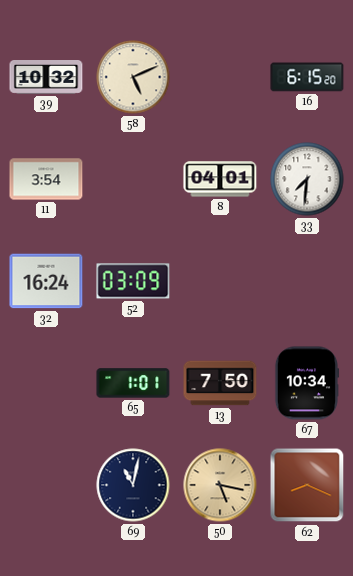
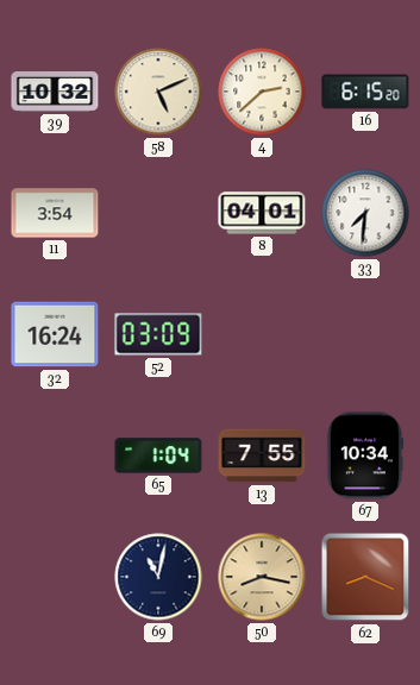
4: none -> 2:38 (262, 92)
65: 1:01 -> 1:04 (158, 455)
13: 7:50 -> 7:55 (262, 455)
50: 5:17 -> 8:17 (262, 577)
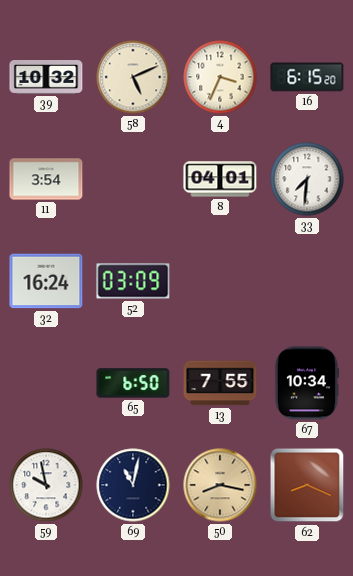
4: 2:38 -> 3:34 (220, 77)
65: 1:04 -> 6:50 (133, 383)
59: none -> 9:58 (46, 485)
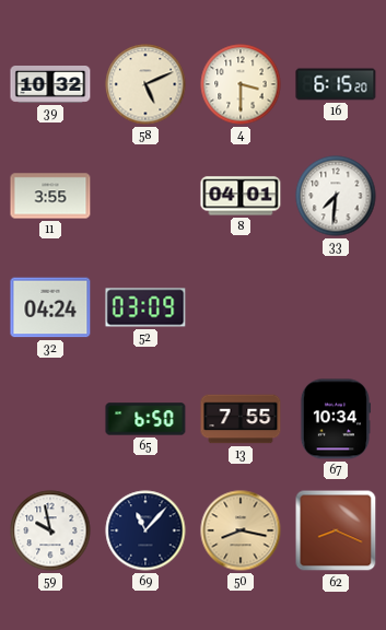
4: 3:34 -> 3:30 (241, 84)
11: 3:54 -> 3:55 (50, 196)
32: 16:24 -> 04:24 (50, 307)
69: 11:02 -> 11:07 (145, 530)
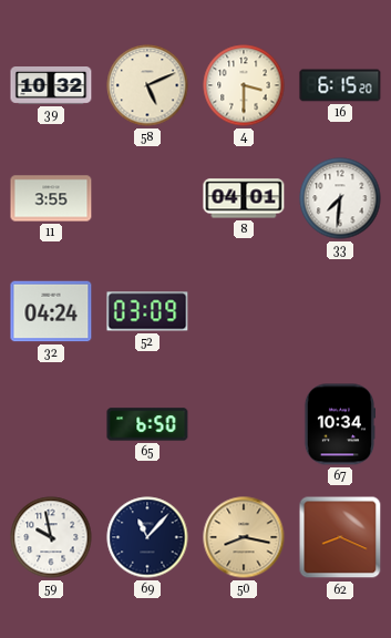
13: 7:55 -> none (241, 419)
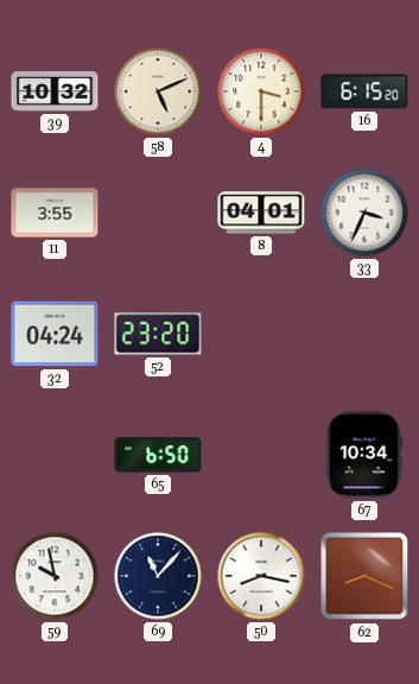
33: 7:31 -> 3:34 (364, 213)
52: 03:09 -> 23:20 (158, 334)
50 dial: champagne -> white (261, 576)
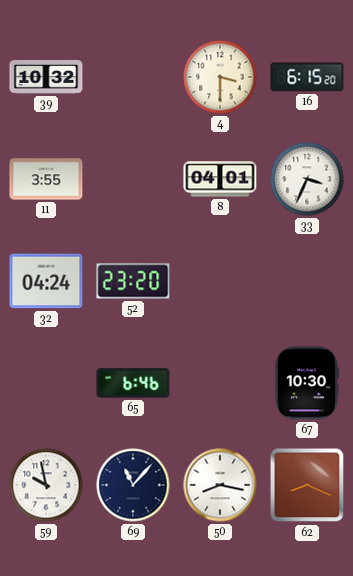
58: 5:11 -> none (158, 91)
65: 6:50 -> 6:46 (133, 383)
67: 10:34 -> 10:30 (306, 383)
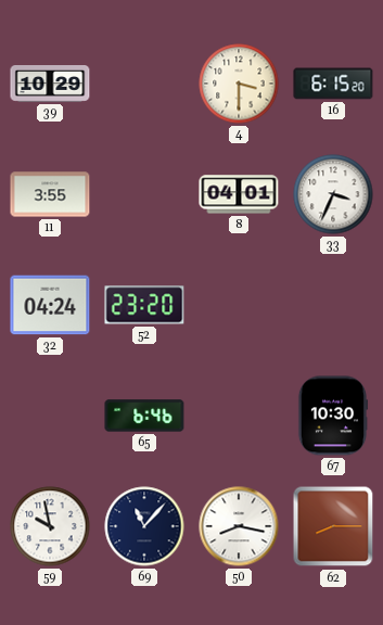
39: 10:32 -> 10:29 (50, 85)
62: 8:19 -> 8:15 (333, 526)
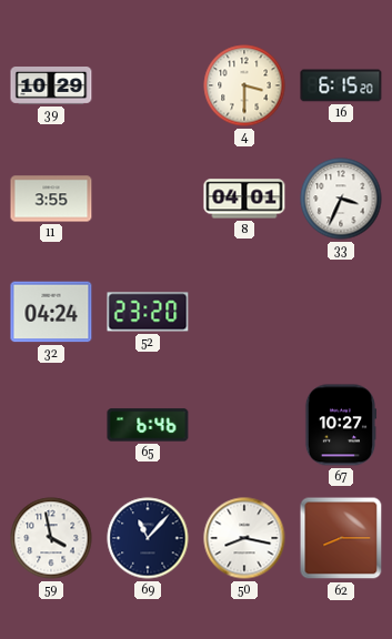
67: 10:30 -> 10:27 (340, 425)
59: 9:58 -> 3:58 (51, 538)
